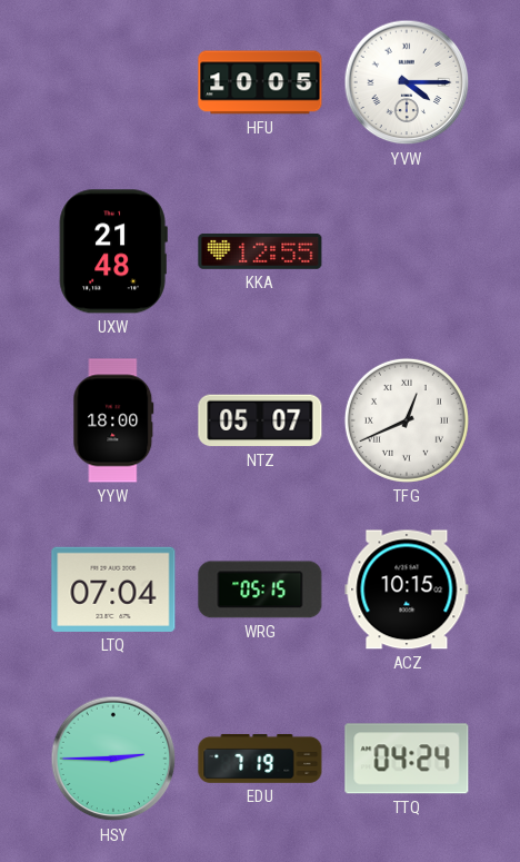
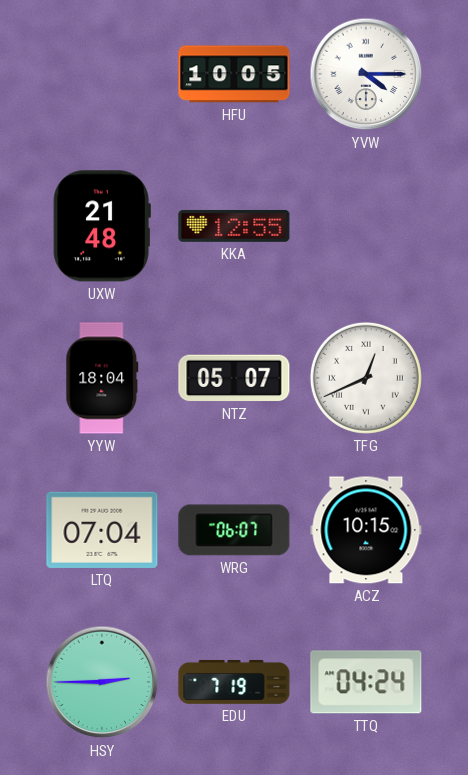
YYW: 18:00 -> 18:04 (102, 378)
WRG: 05:15 -> 06:07 (234, 530)
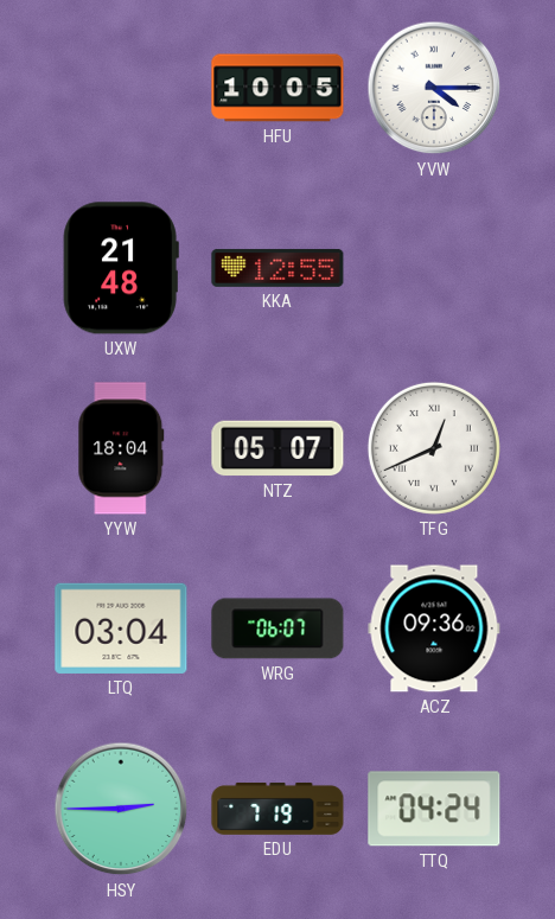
LTQ: 07:04 -> 03:04 (121, 628)
ACZ: 10:15 -> 09:36 (434, 628)
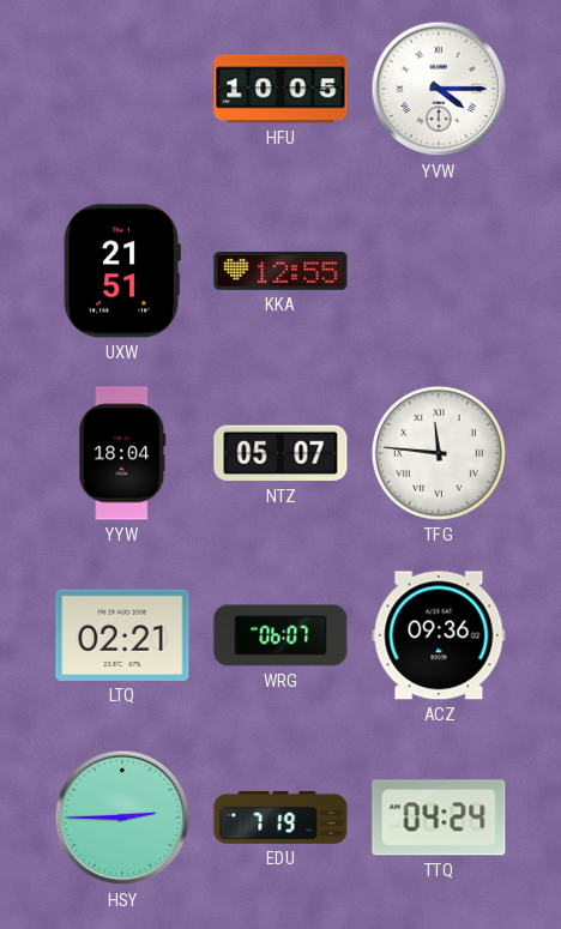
UXW: 21:48 -> 21:51 (122, 271)
TFG: 12:41 -> 11:46 (439, 453)
LTQ: 03:04 -> 02:21 (122, 635)
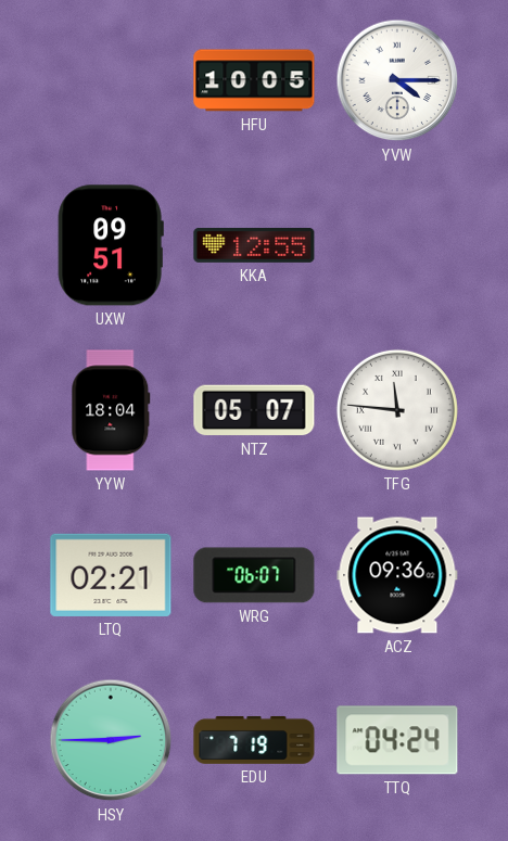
UXW: 21:51 -> 09:51 (111, 245)
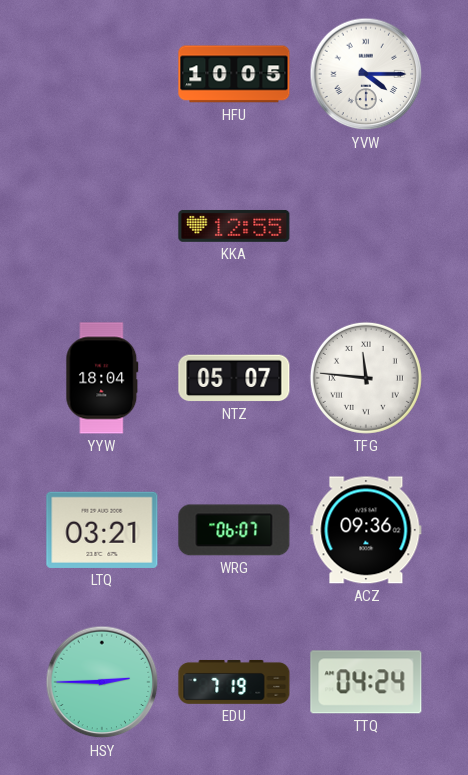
UXW: 09:51 -> none (111, 245)
LTQ: 02:21 -> 03:21 (102, 530)
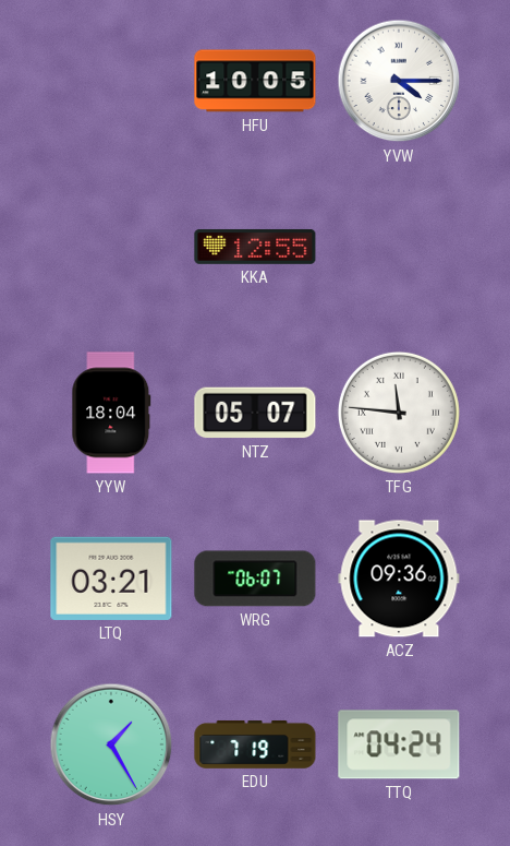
HSY: 2:45 -> 1:25 (111, 744)
